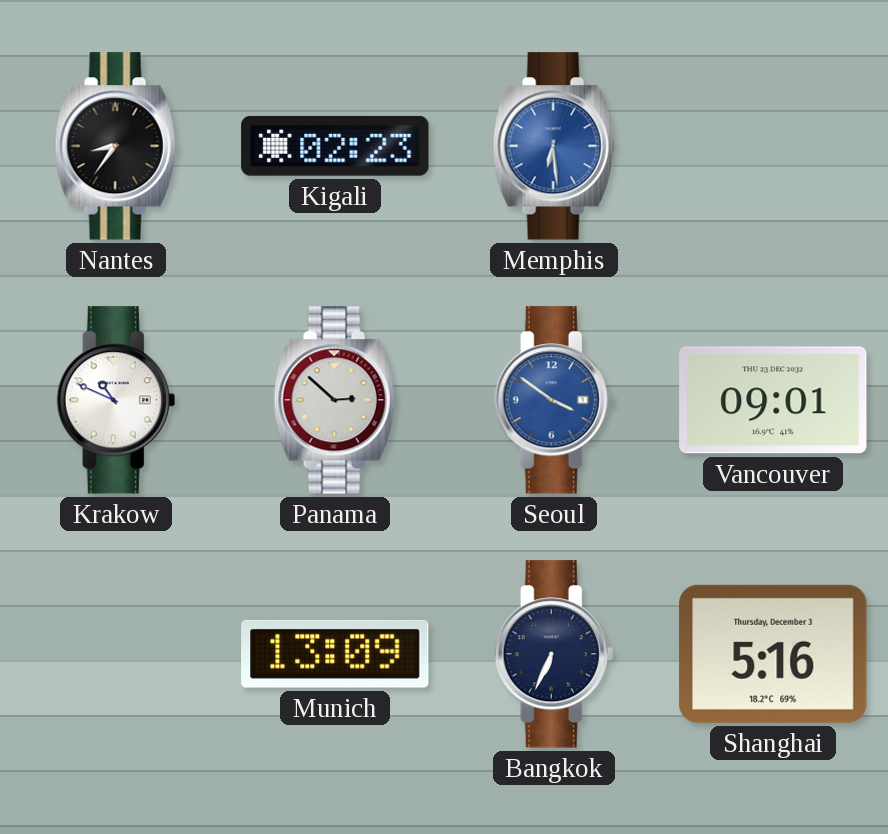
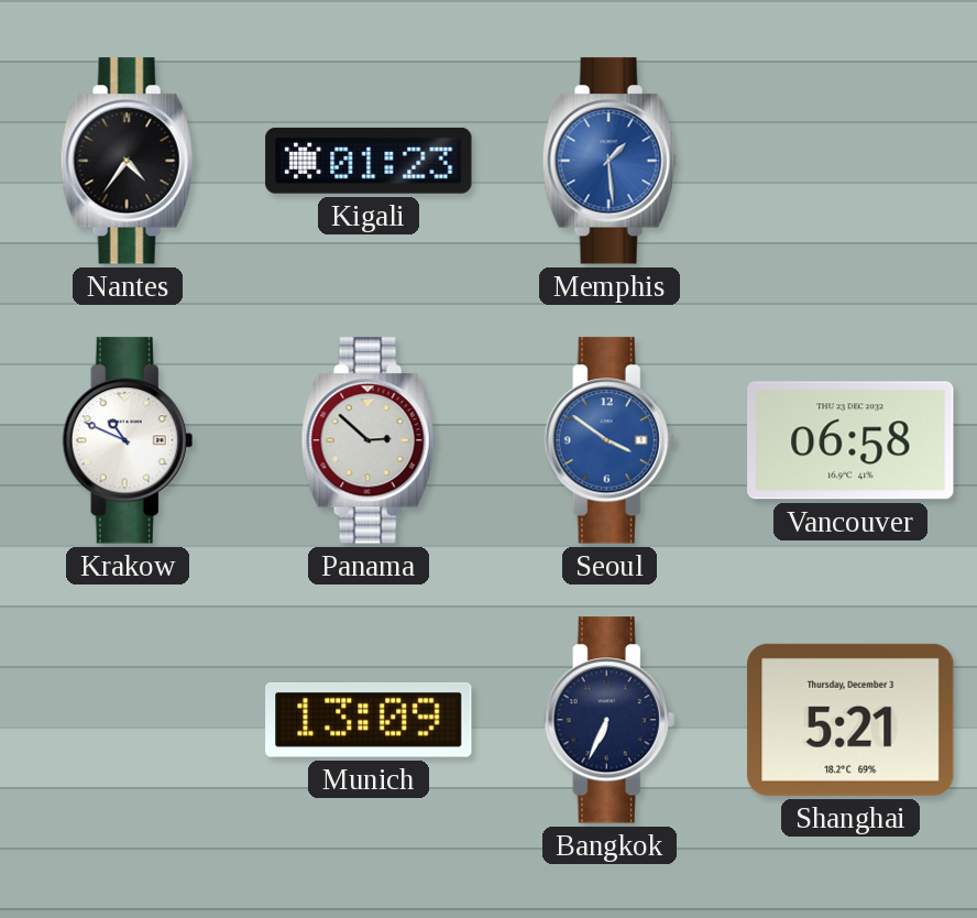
Nantes: 8:36 -> 4:36 (128, 161)
Kigali: 02:23 -> 01:23 (369, 161)
Memphis: 6:29 -> 1:29 (610, 161)
Vancouver: 09:01 -> 06:58 (850, 440)
Shanghai: 5:16 -> 5:21 (850, 720)
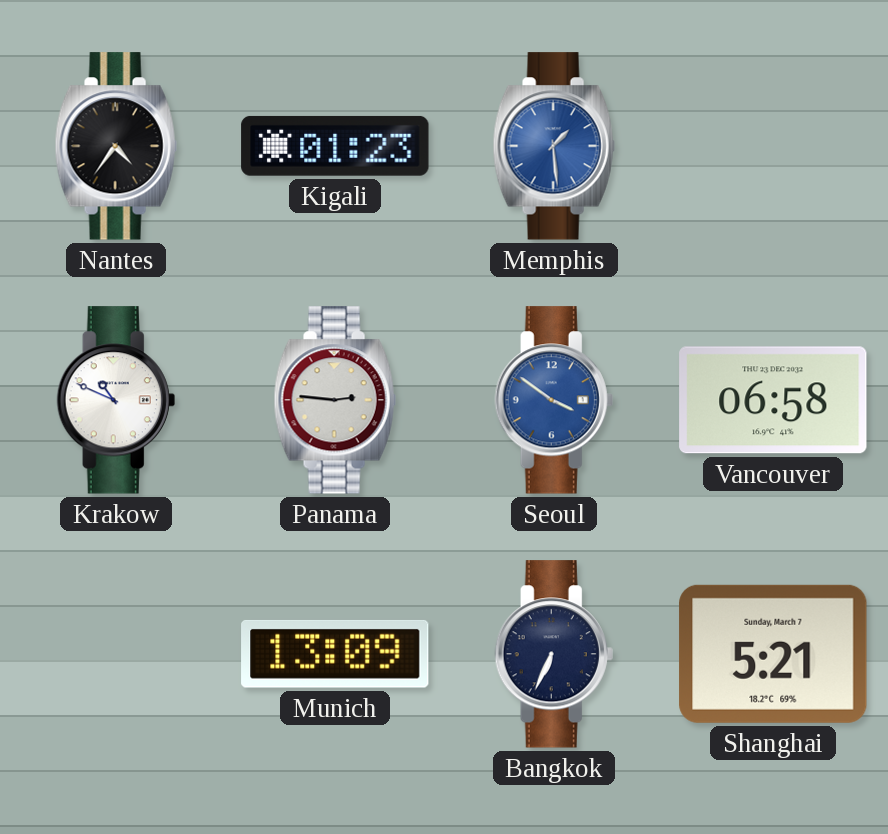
Panama: 2:52 -> 2:46 (335, 400)
Shanghai date: Thursday, December 3 -> Sunday, March 7 (773, 654)
